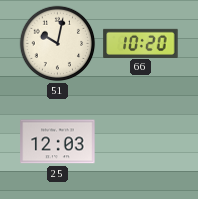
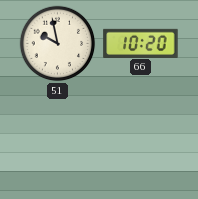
51: 10:02 -> 9:58 (58, 44)
25: 12:03 -> none (58, 142)
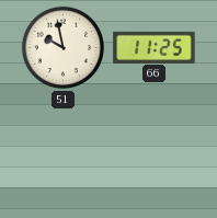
66: 10:20 -> 11:25 (155, 47)
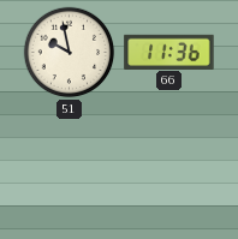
66: 11:25 -> 11:36 (169, 52)
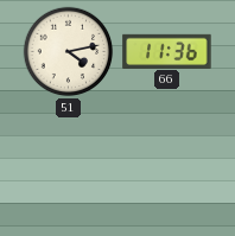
51: 9:58 -> 4:13 (69, 52)
